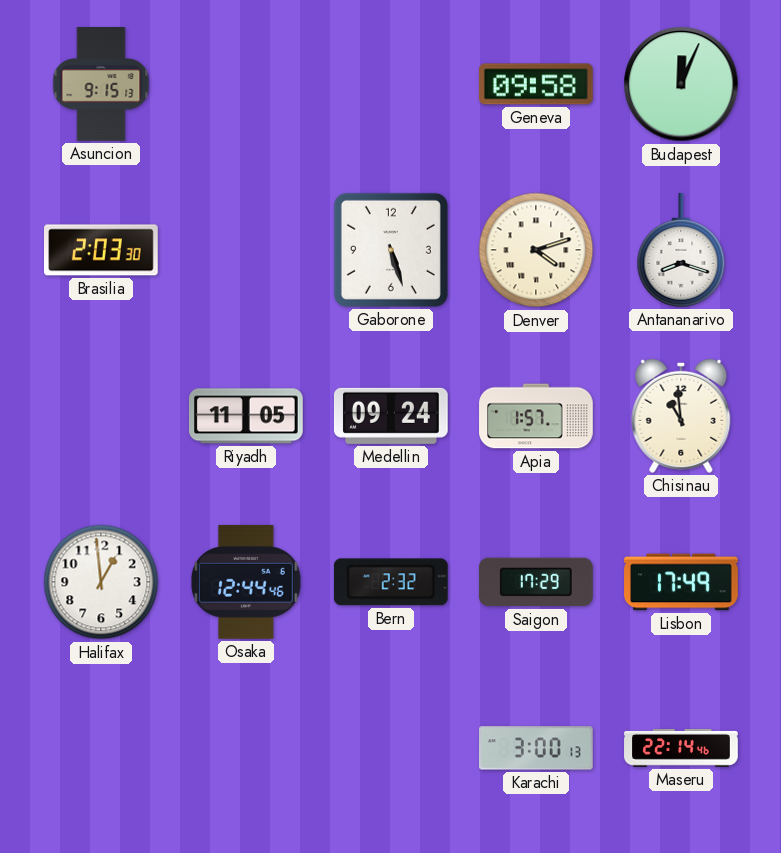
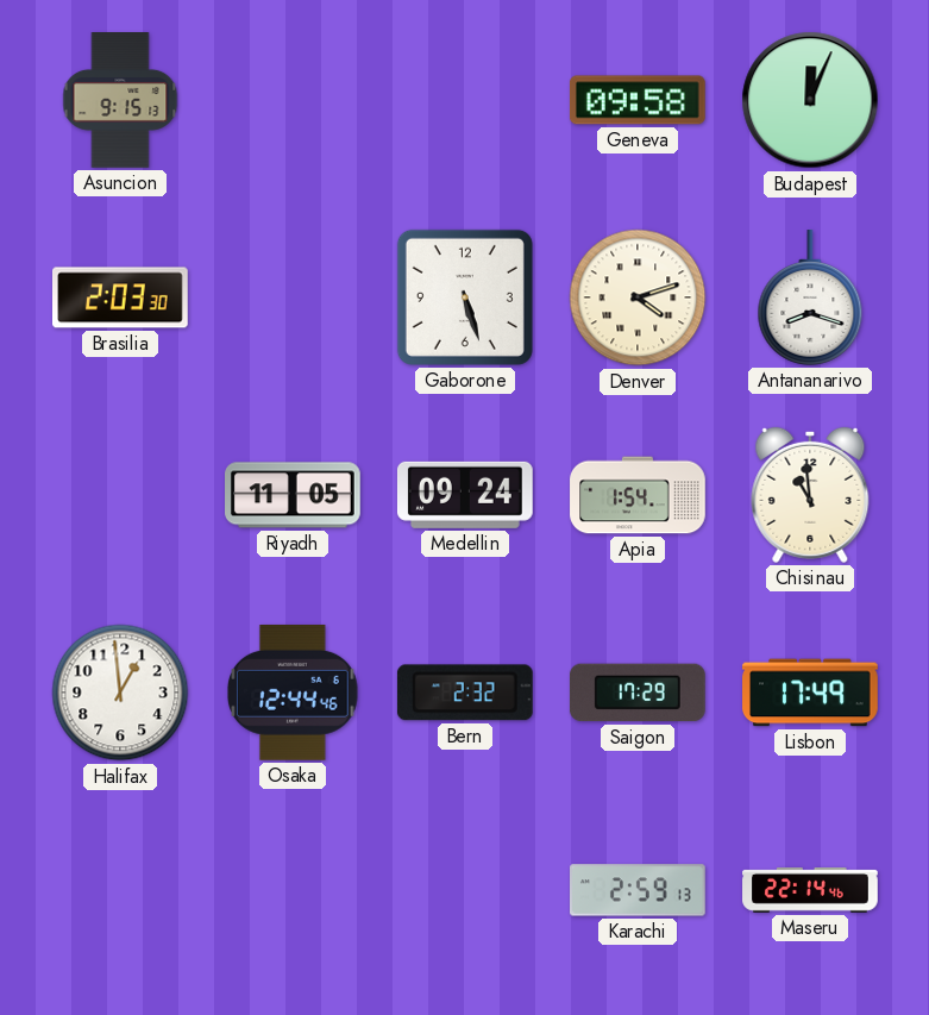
Apia: 1:57 -> 1:54 (638, 495)
Karachi: 3:00 -> 2:59 (639, 890)
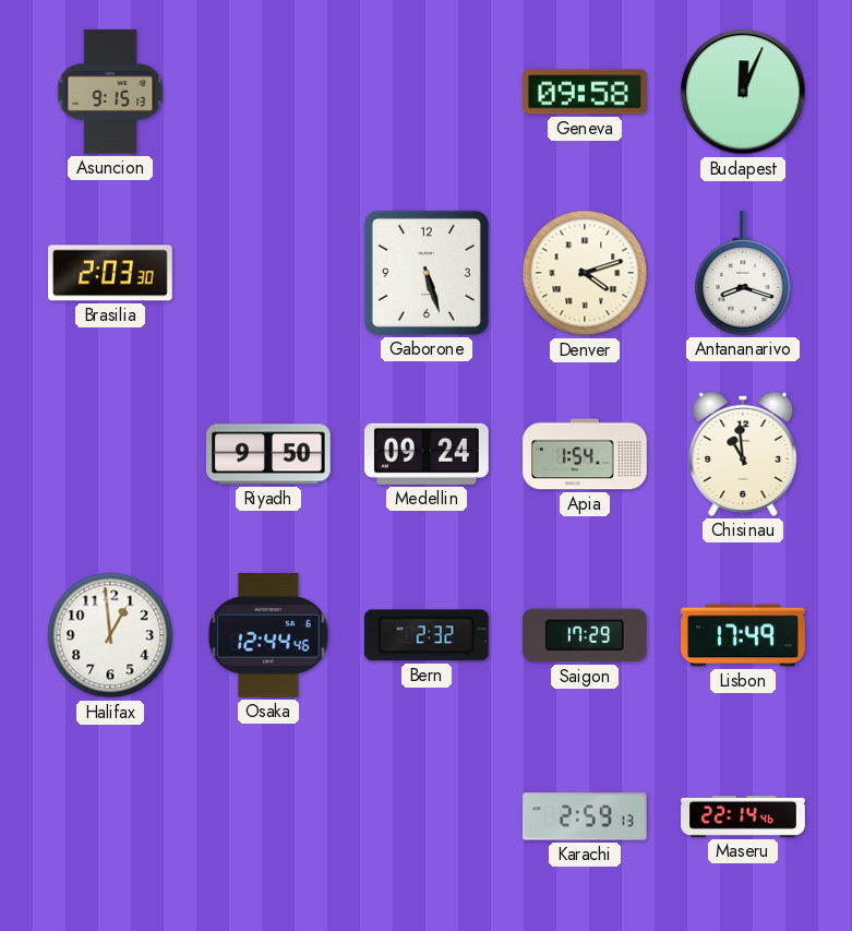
Riyadh: 11:05 -> 9:50 (269, 454)
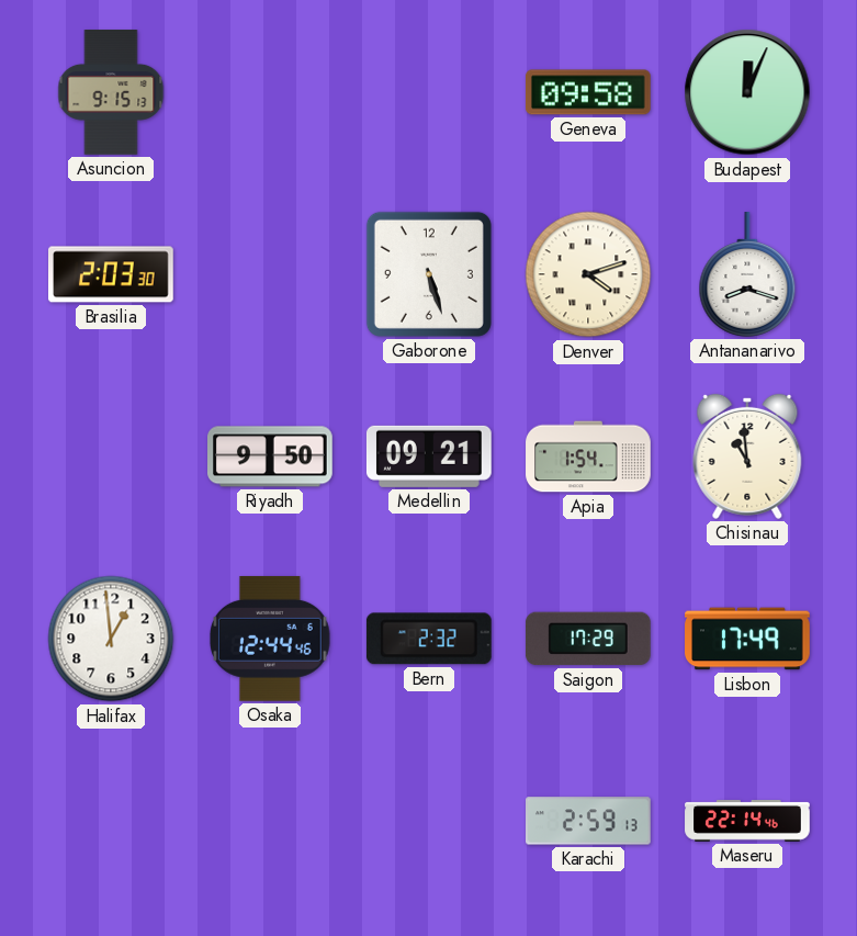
Medellin: 09:24 -> 09:21 (429, 456)
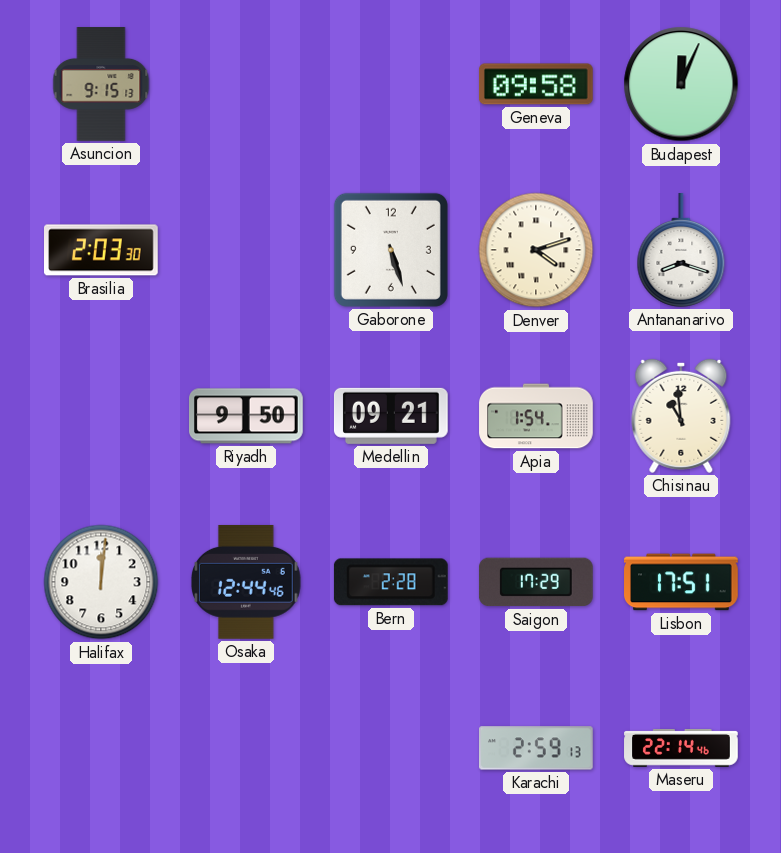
Halifax: 12:59 -> 12:01 (101, 582)
Bern: 2:32 -> 2:28 (391, 582)
Lisbon: 17:49 -> 17:51 (681, 582)
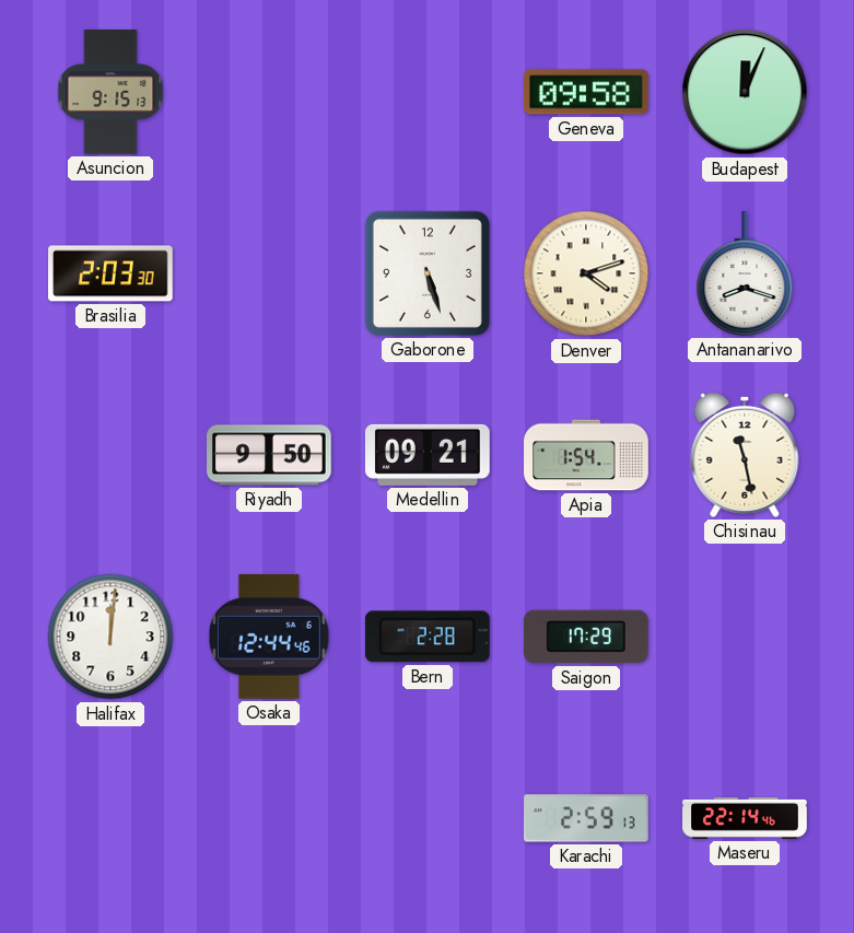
Chisinau: 10:59 -> 11:28 (745, 455)
Lisbon: 17:51 -> none (681, 582)
